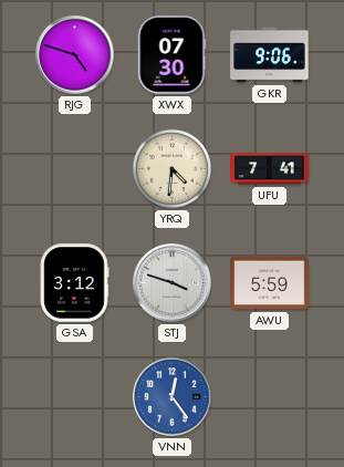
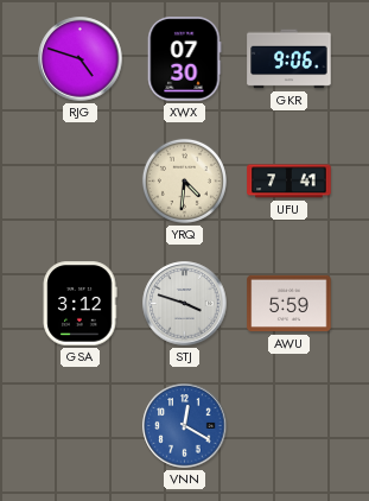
VNN: 12:24 -> 12:20 (185, 426)
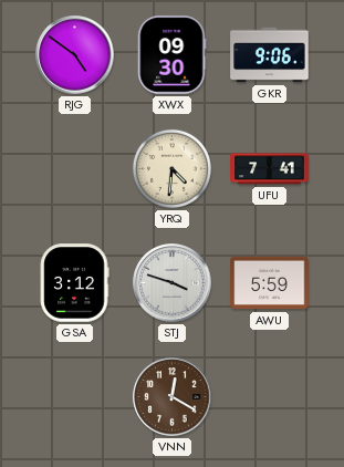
RJG: 4:48 -> 4:51 (75, 55)
XWX: 07:30 -> 09:30 (173, 55)
VNN dial: blue -> brown (173, 397)
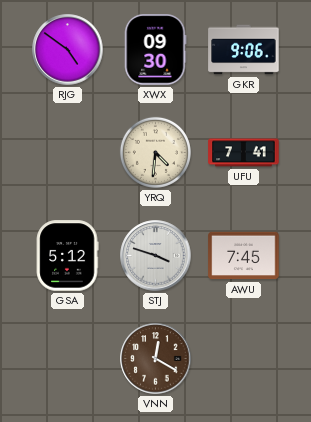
GSA: 3:12 -> 5:12 (67, 256)
AWU: 5:59 -> 7:45 (244, 256)
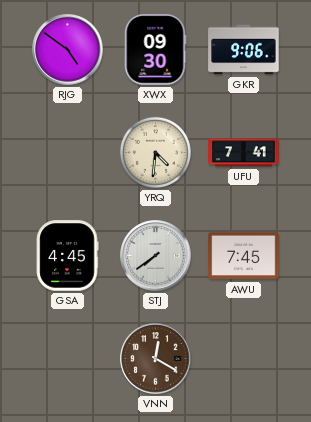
GSA: 5:12 -> 4:45 (67, 256)
STJ: 3:48 -> 7:39 (156, 256)
